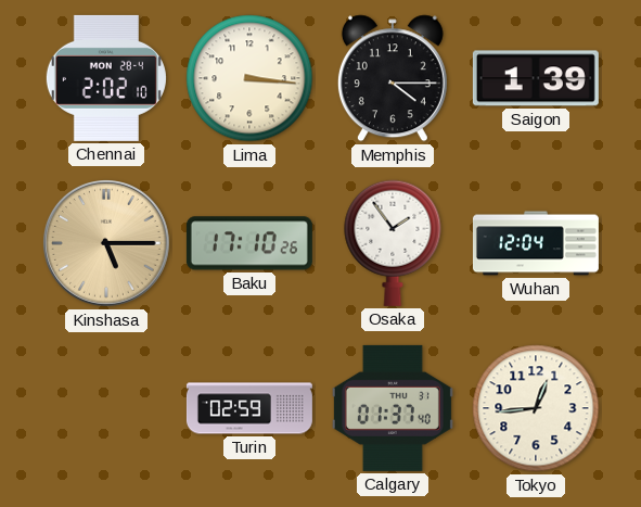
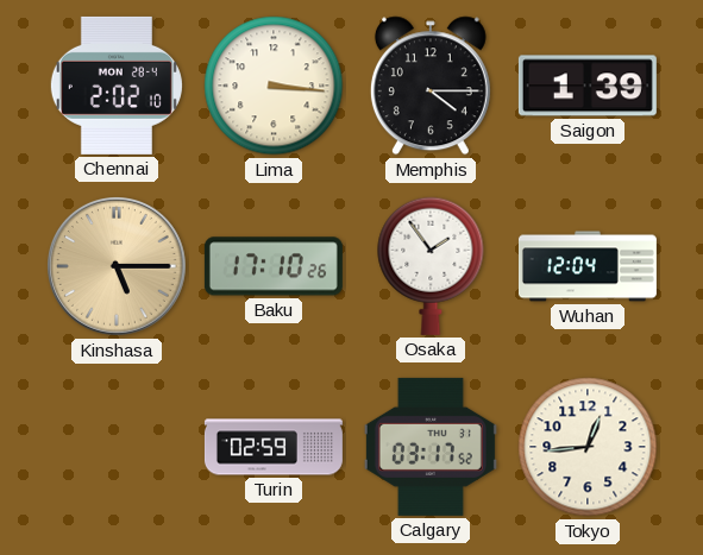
Calgary: 01:37 -> 03:17 (431, 447)
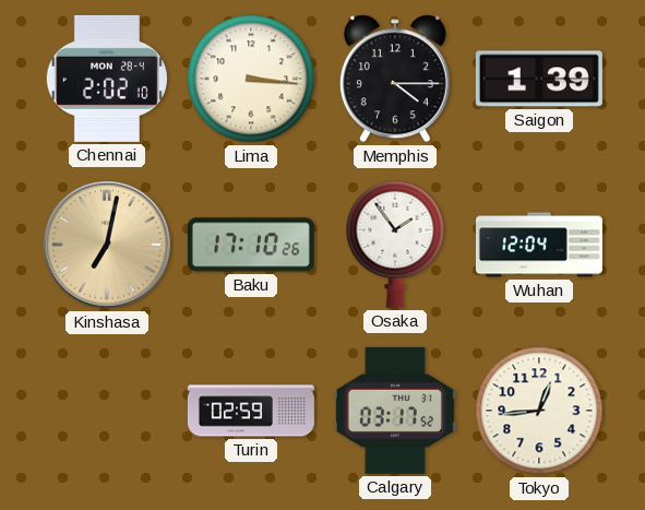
Kinshasa: 5:15 -> 7:02 (108, 246)
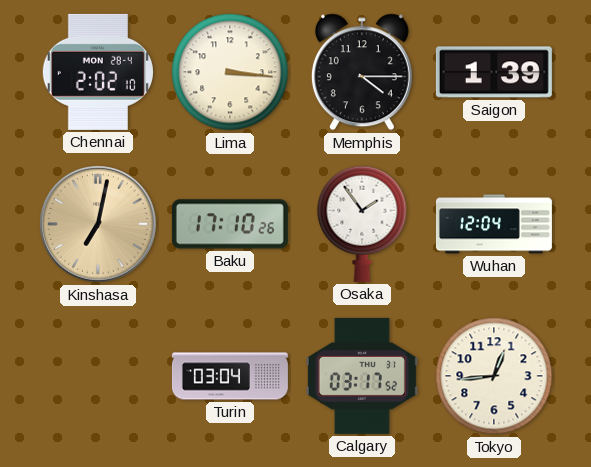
Turin: 02:59 -> 03:04 (230, 376)
